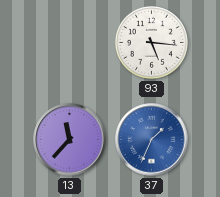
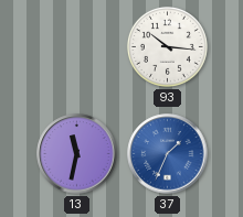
93: 5:16 -> 10:16 (167, 46)
13: 11:37 -> 11:32 (77, 154)
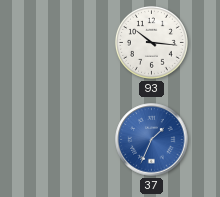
13: 11:32 -> none (77, 154)
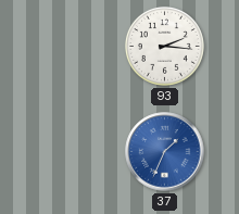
93: 10:16 -> 2:16 (164, 46)
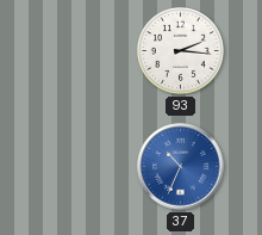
37: 1:34 -> 10:34 (181, 167)
